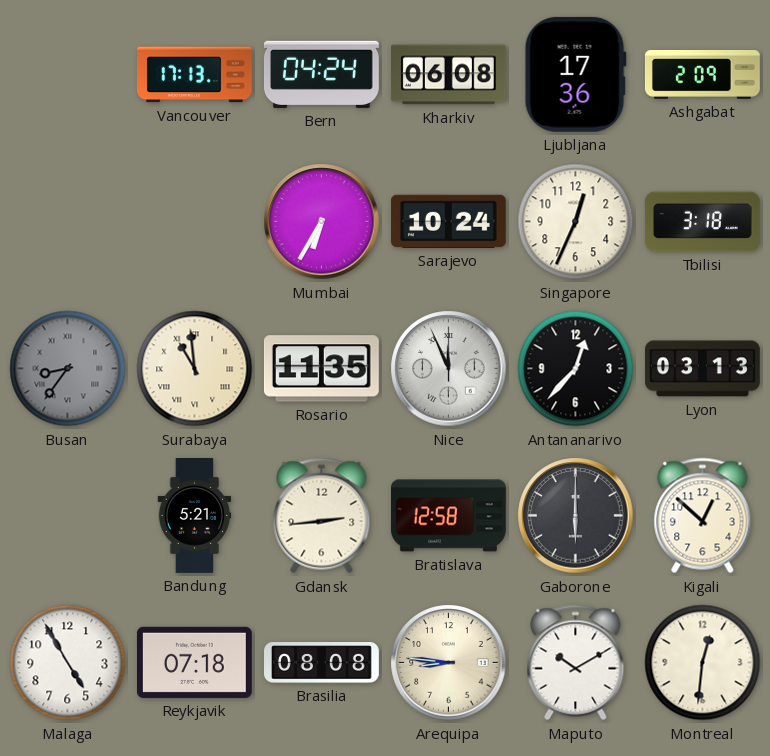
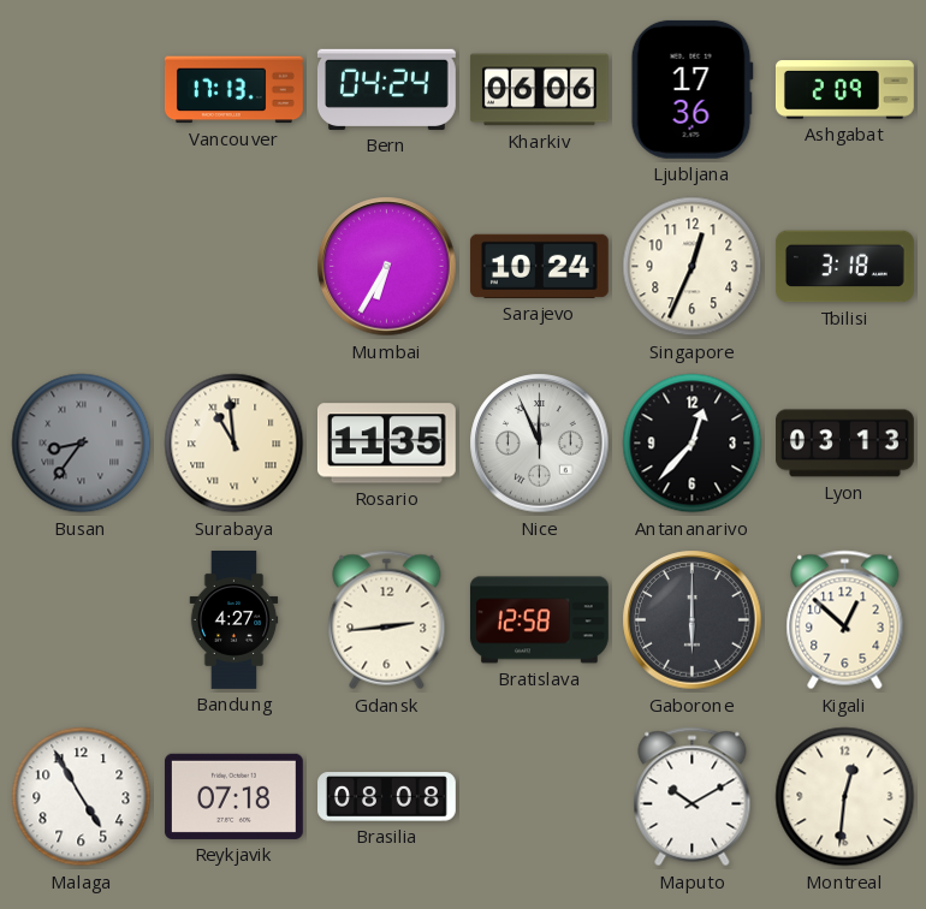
Kharkiv: 06:08 -> 06:06 (539, 90)
Bandung: 5:21 -> 4:27 (235, 620)
Arequipa: 8:46 -> none (449, 663)
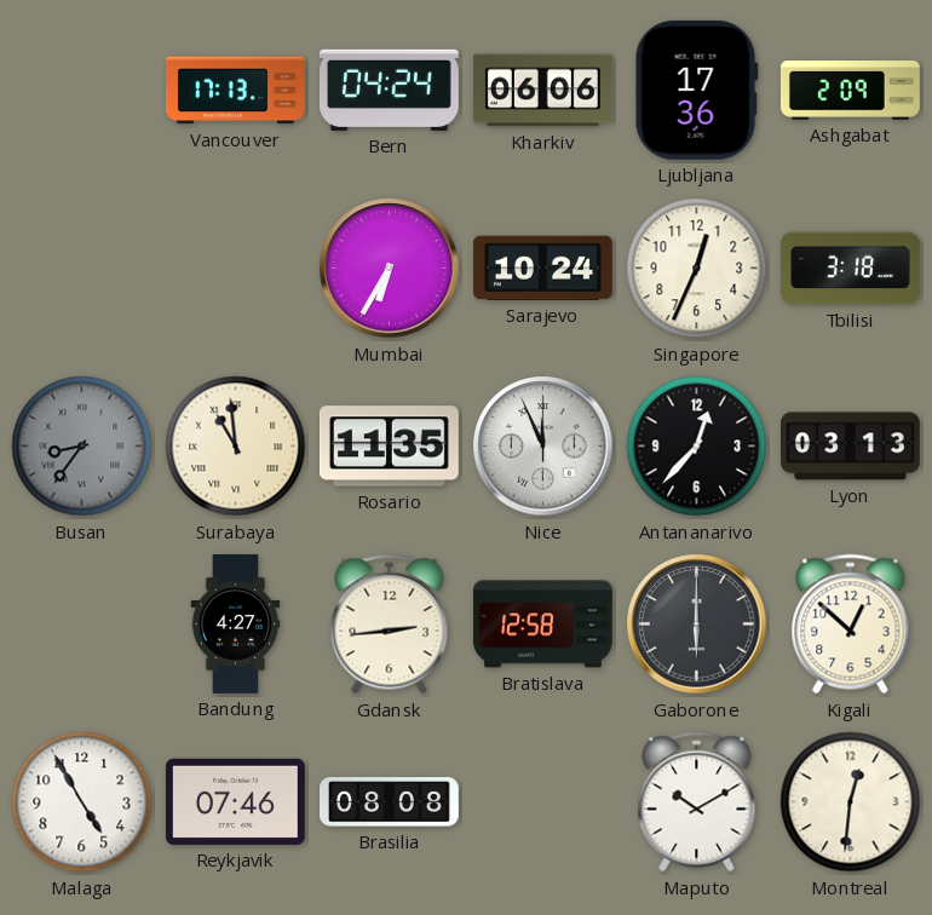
Reykjavik: 07:18 -> 07:46 (235, 801)
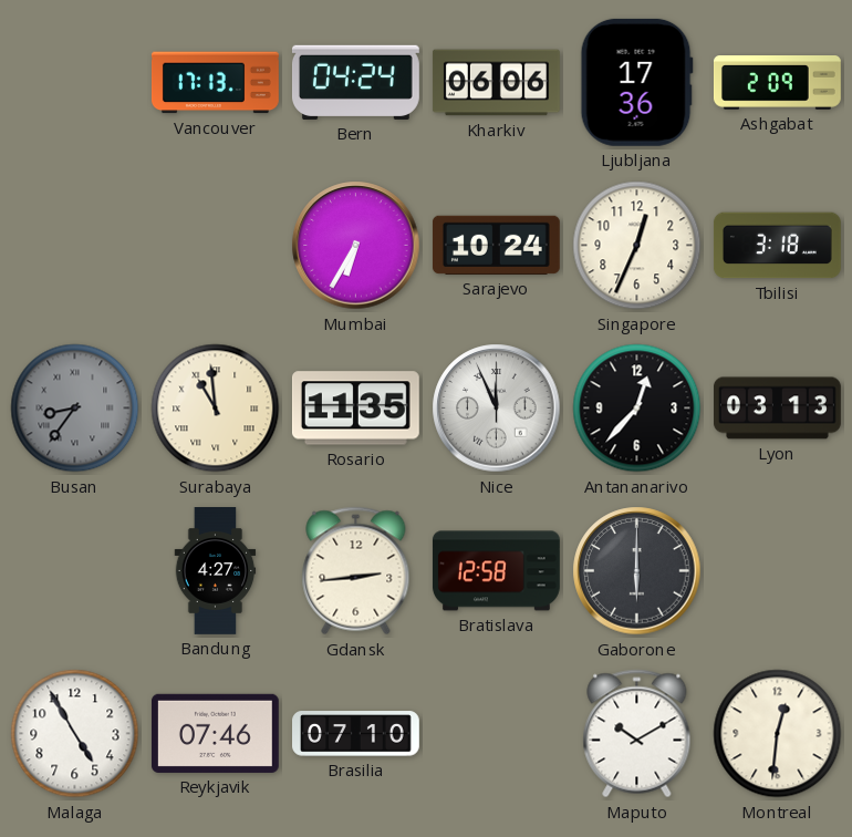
Kigali: 12:52 -> none (851, 625)
Brasilia: 08:08 -> 07:10 (356, 734)
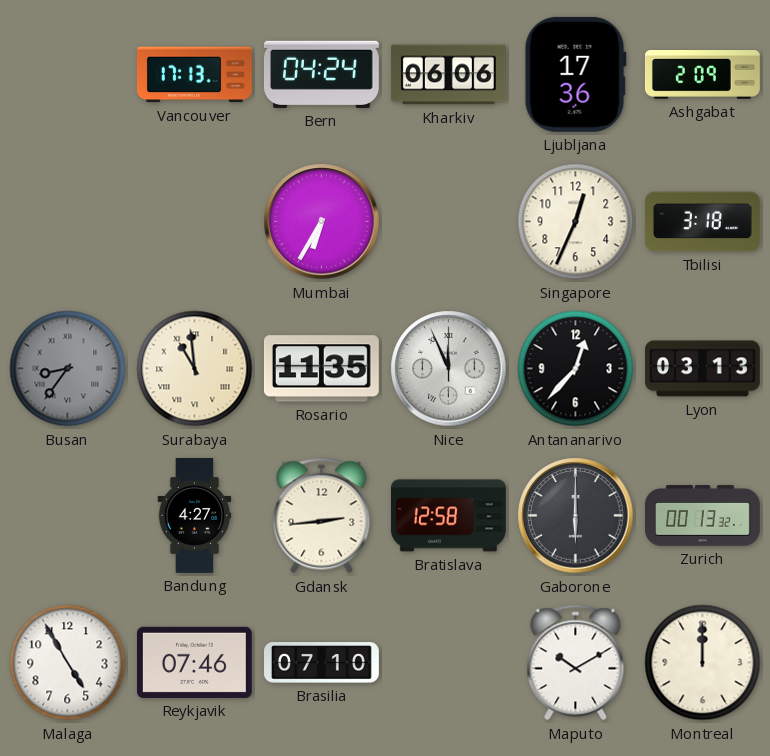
Sarajevo: 10:24 -> none (496, 245)
Zurich: none -> 00:13 (703, 516)
Montreal: 12:31 -> 12:00 (703, 663)
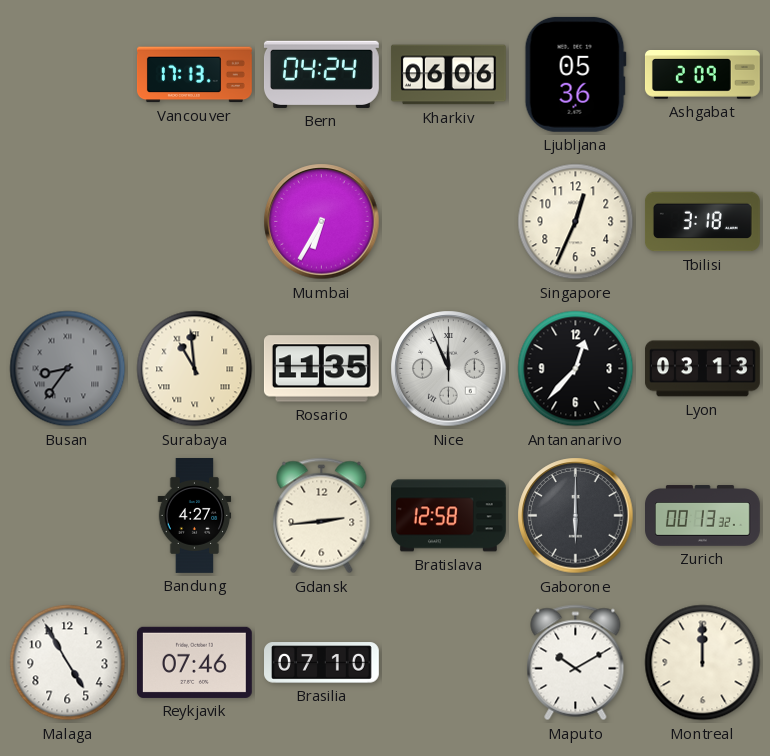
Ljubljana: 17:36 -> 05:36 (575, 74)
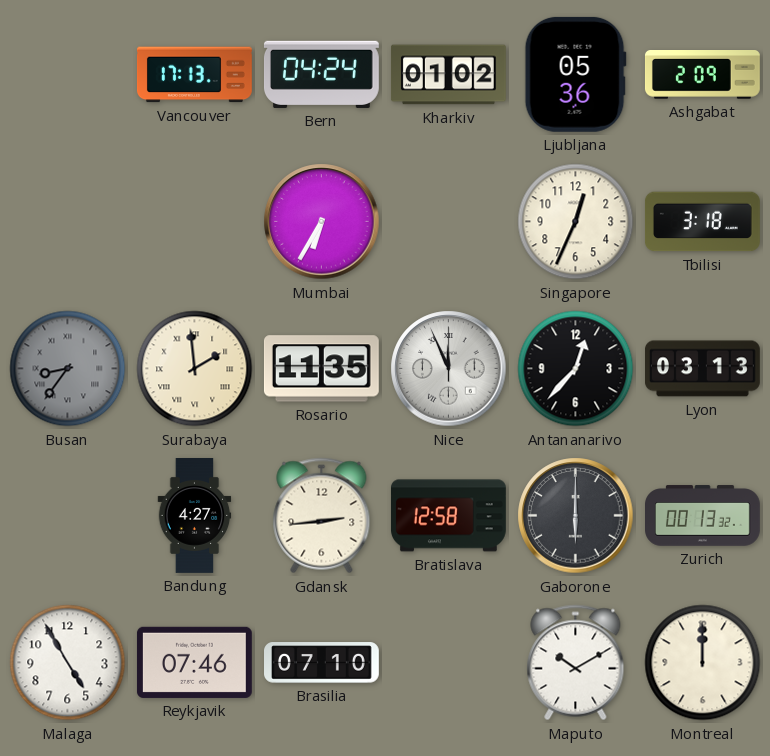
Kharkiv: 06:06 -> 01:02 (448, 75)
Surabaya: 10:59 -> 1:59 (195, 369)
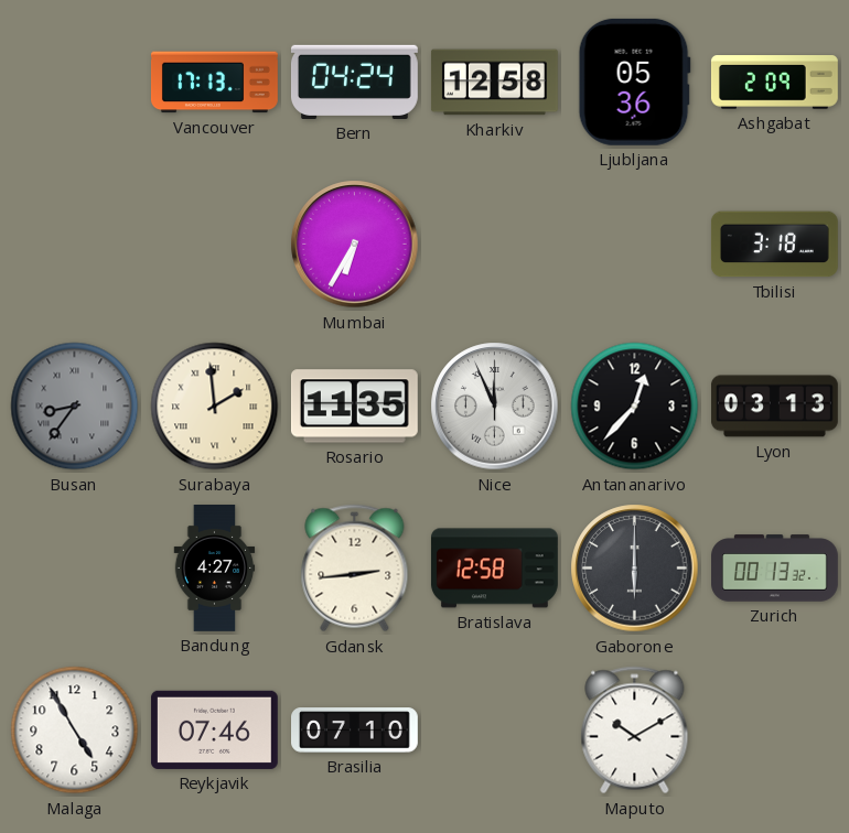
Kharkiv: 01:02 -> 12:58 (494, 83)
Singapore: 12:34 -> none (576, 222)
Montreal: 12:00 -> none (703, 663)
